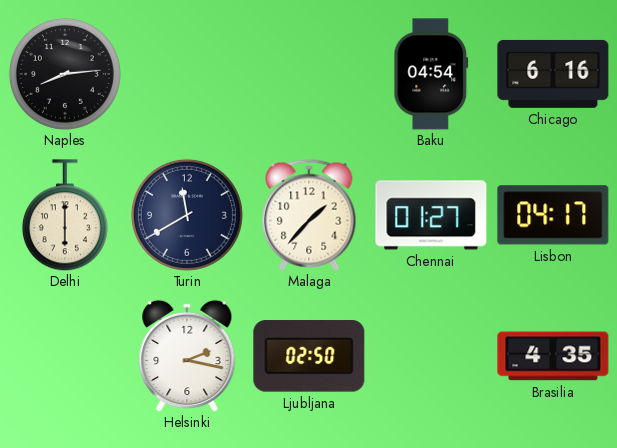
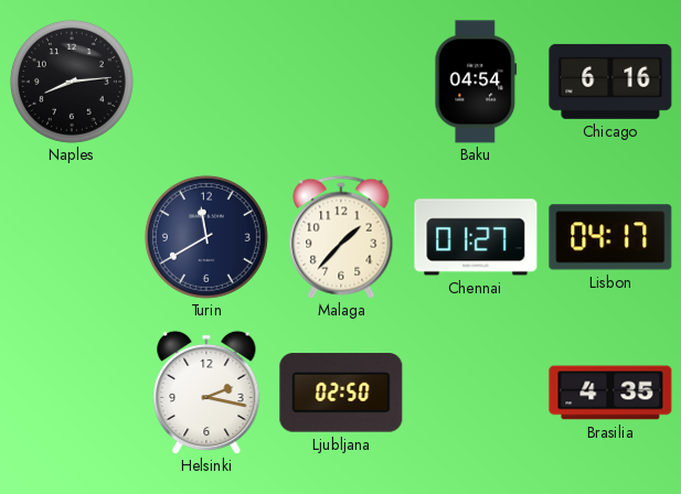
Delhi: 6:00 -> none (65, 215)
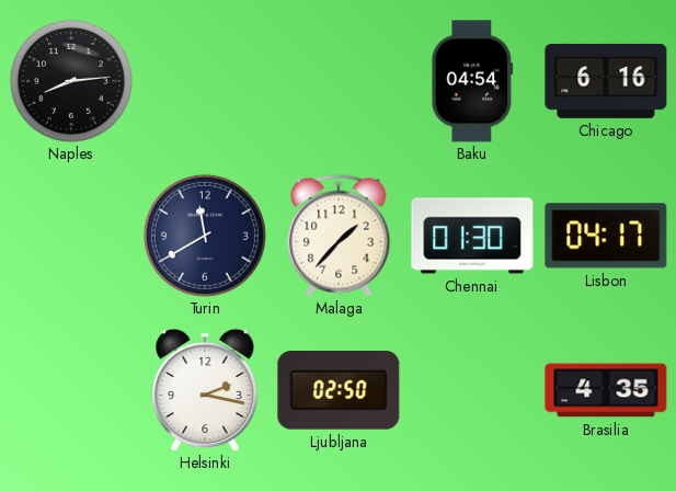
Chennai: 01:27 -> 01:30 (472, 236)
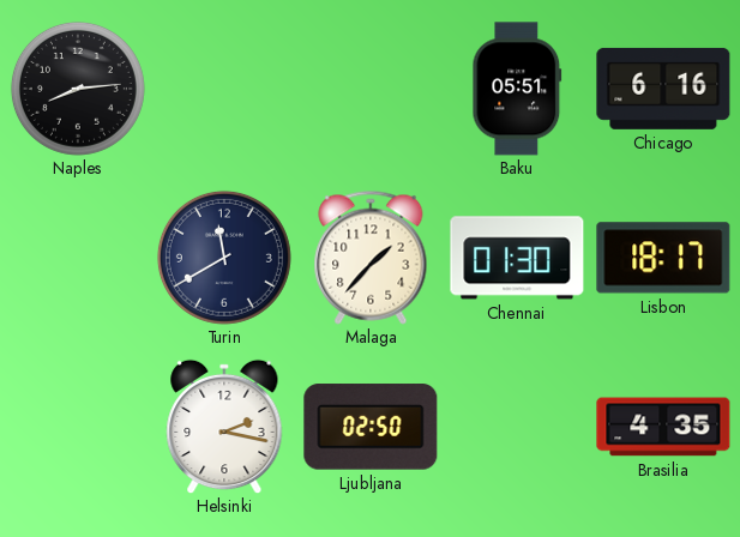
Baku: 04:54 -> 05:51 (517, 89)
Lisbon: 04:17 -> 18:17 (663, 258)
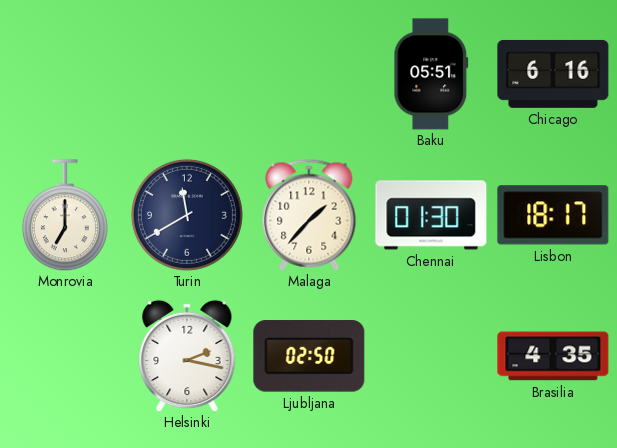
Naples: 8:14 -> none (78, 89)
Monrovia: none -> 7:00 (65, 215)
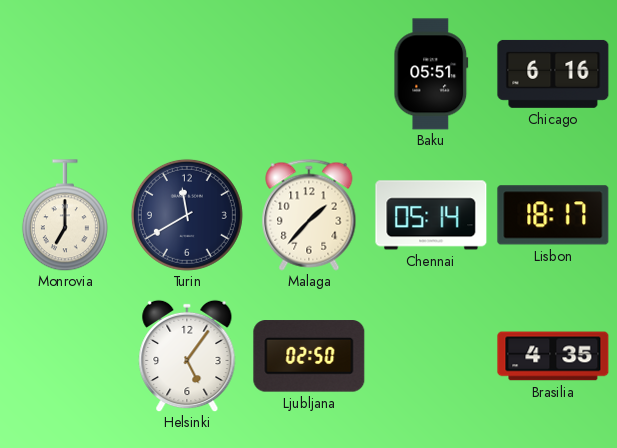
Chennai: 01:30 -> 05:14 (431, 215)
Helsinki: 2:17 -> 5:06 (187, 356)
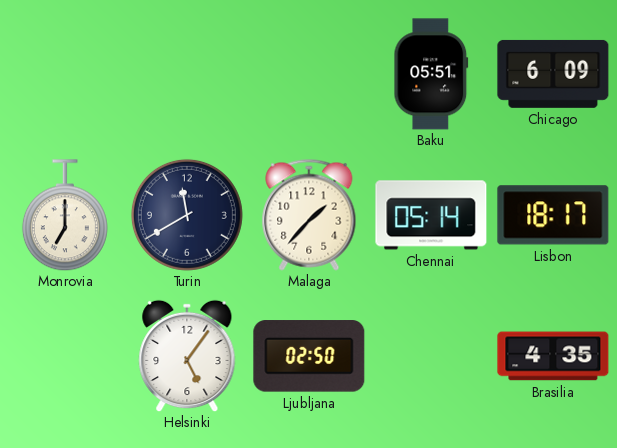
Chicago: 6:16 -> 6:09 (553, 74)
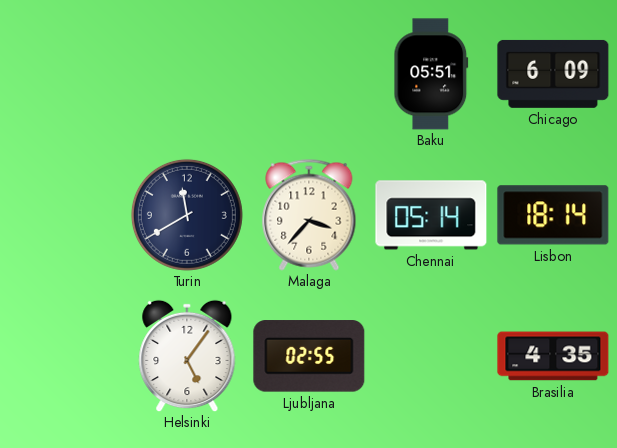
Monrovia: 7:00 -> none (65, 215)
Malaga: 1:37 -> 3:37 (309, 215)
Lisbon: 18:17 -> 18:14 (553, 215)
Ljubljana: 02:50 -> 02:55 (309, 356)
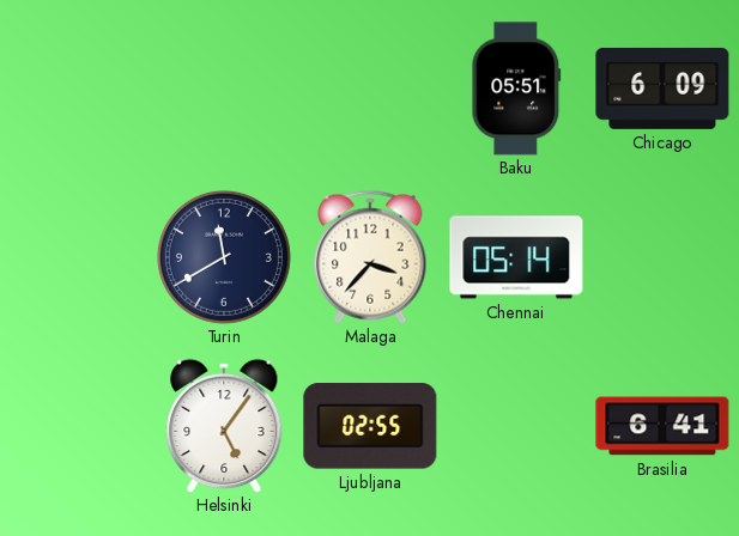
Lisbon: 18:14 -> none (553, 215)
Brasilia: 4:35 -> 6:41 (662, 426)
